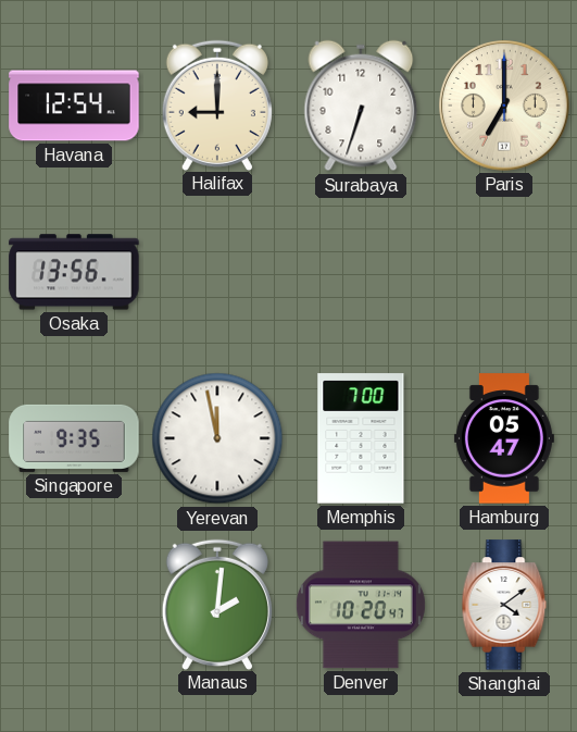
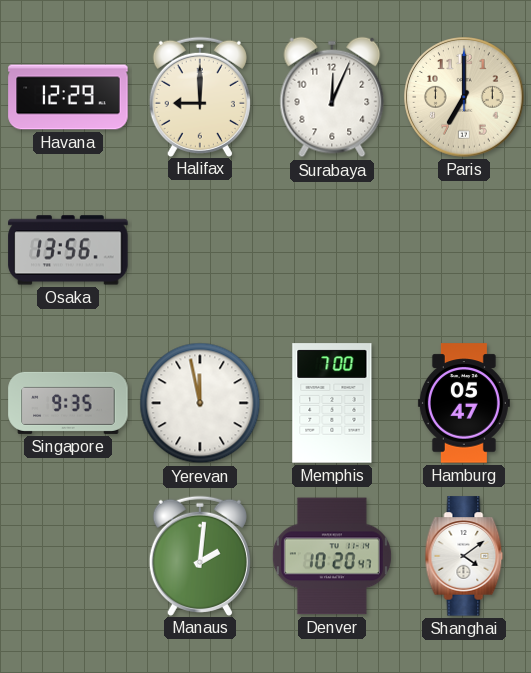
Havana: 12:54 -> 12:29 (68, 97)
Surabaya: 6:33 -> 12:04 (332, 97)
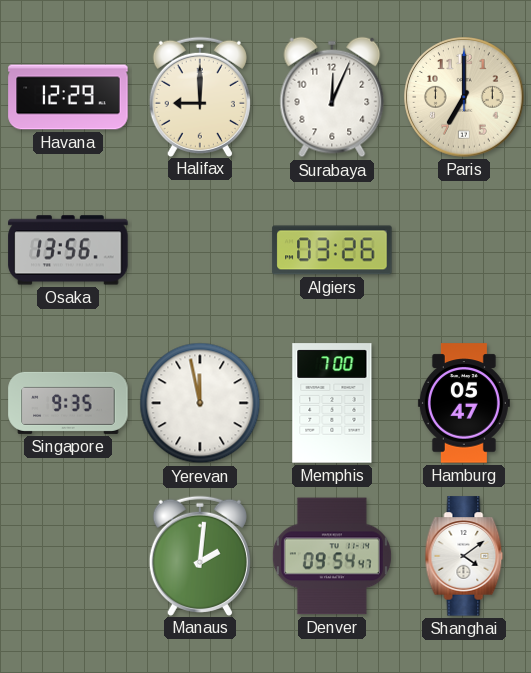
Algiers: none -> 03:26 (332, 250)
Denver: 10:20 -> 09:54 (332, 556)
